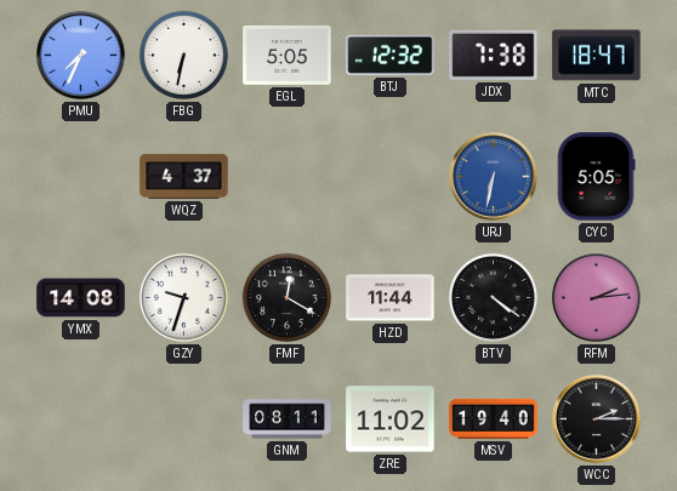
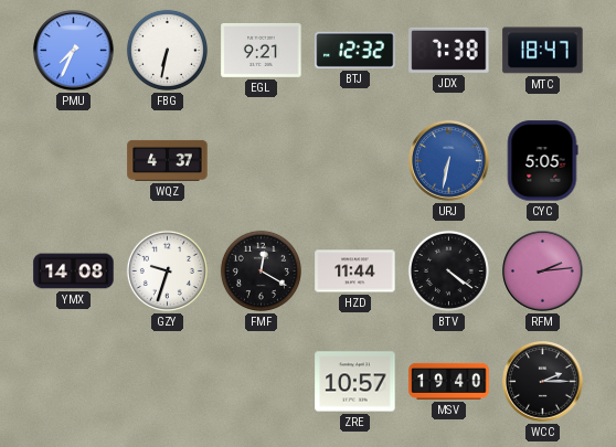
EGL: 5:05 -> 9:21 (262, 50)
GNM: 08:11 -> none (288, 419)
ZRE: 11:02 -> 10:57 (355, 382)
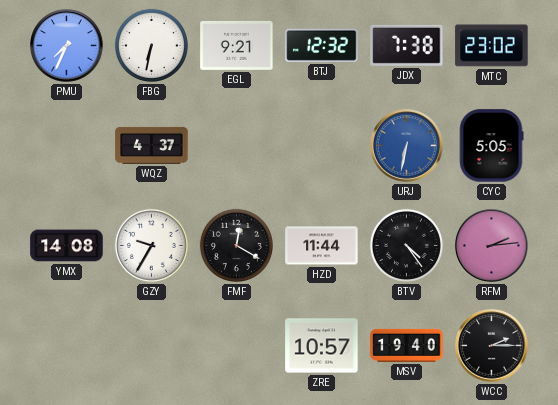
MTC: 18:47 -> 23:02 (492, 46)
GZY: 9:33 -> 9:35 (151, 245)
BTV: 4:21 -> 4:24 (406, 245)
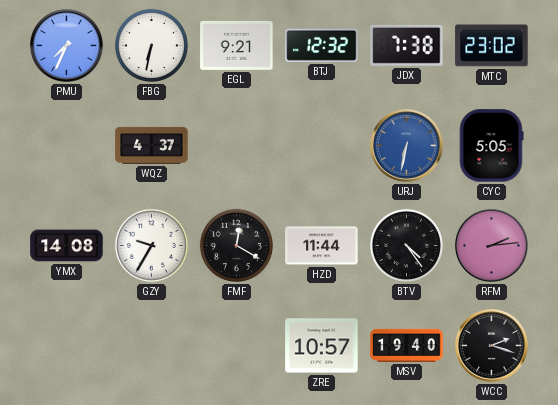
WCC: 2:15 -> 2:18 (492, 346)
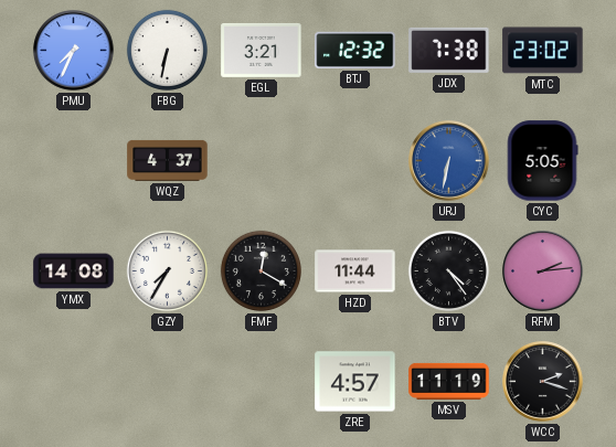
EGL: 9:21 -> 3:21 (262, 50)
GZY: 9:35 -> 7:35 (167, 270)
ZRE: 10:57 -> 4:57 (355, 382)
MSV: 19:40 -> 11:19 (449, 381)
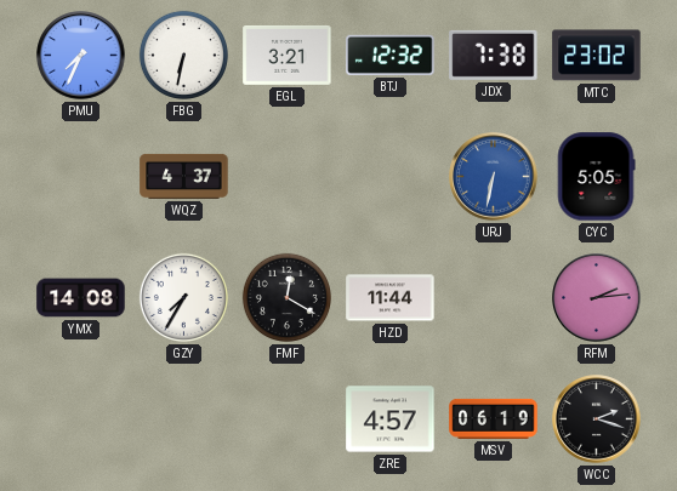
BTV: 4:24 -> none (448, 270)
MSV: 11:19 -> 06:19 (494, 418)
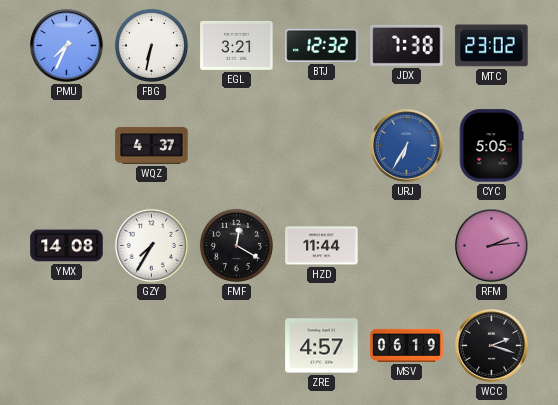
URJ: 6:32 -> 6:35 (407, 146)
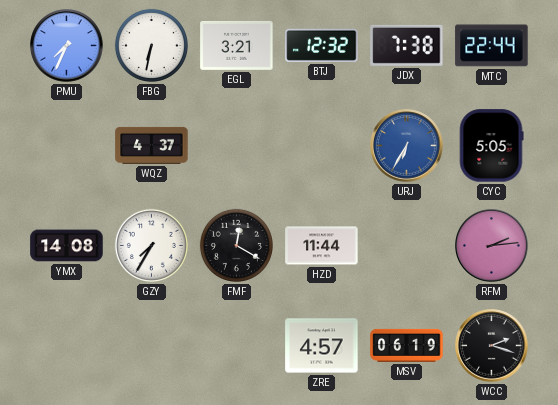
MTC: 23:02 -> 22:44 (492, 46)
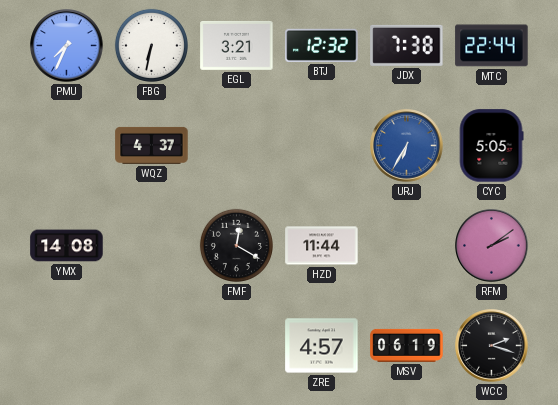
GZY: 7:35 -> none (151, 245)
RFM: 2:14 -> 2:09 (492, 246)
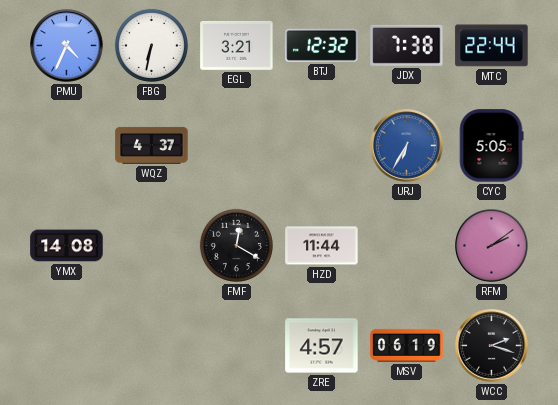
PMU: 7:34 -> 4:34 (67, 46)
